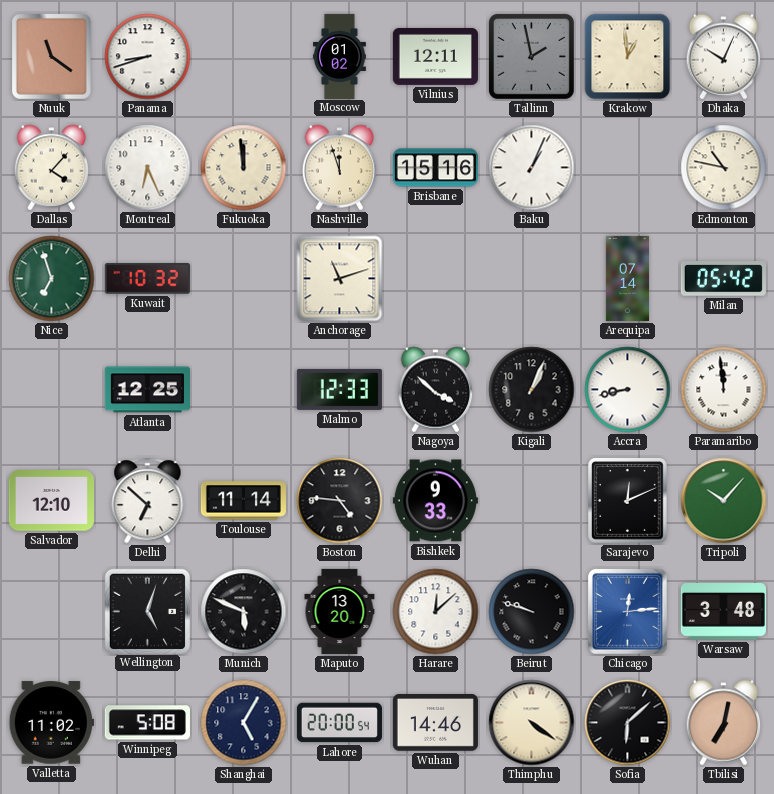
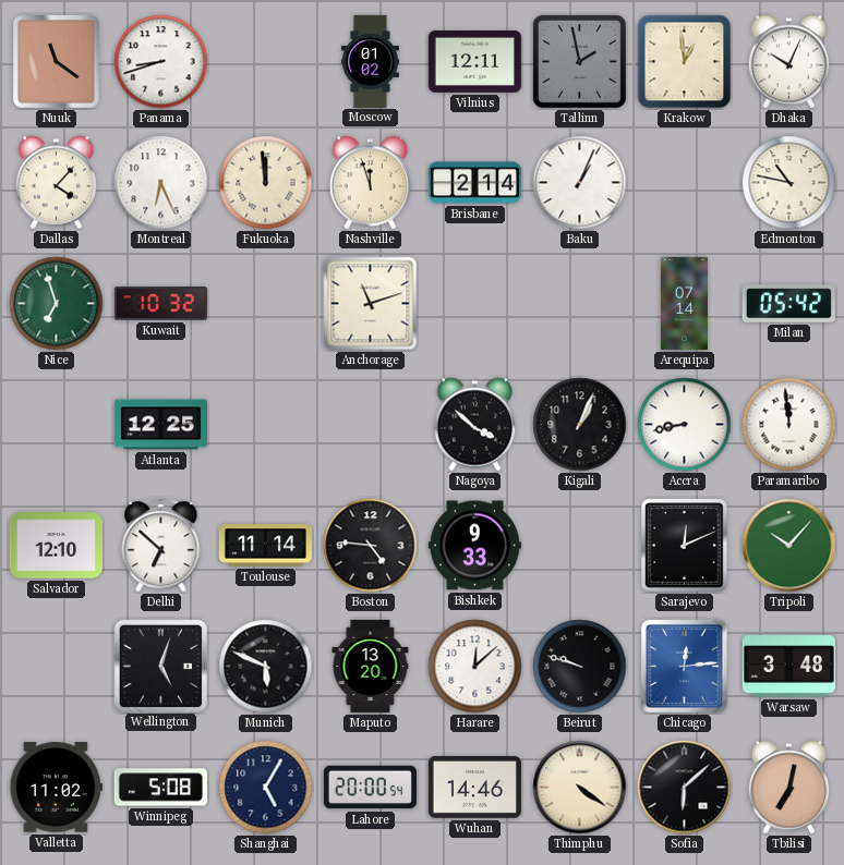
Brisbane: 15:16 -> 2:14 (474, 183)
Malmo: 12:33 -> none (339, 389)
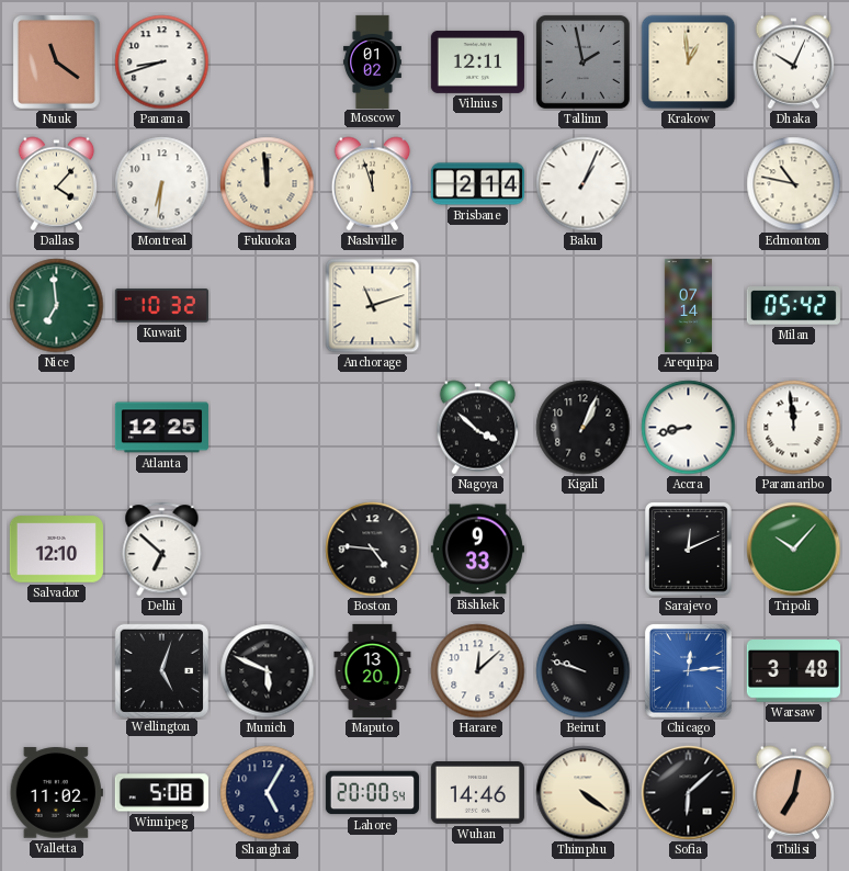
Montreal: 6:26 -> 6:31 (162, 184)
Nice: 6:57 -> 6:59 (57, 306)
Toulouse: 11:14 -> none (265, 546)
